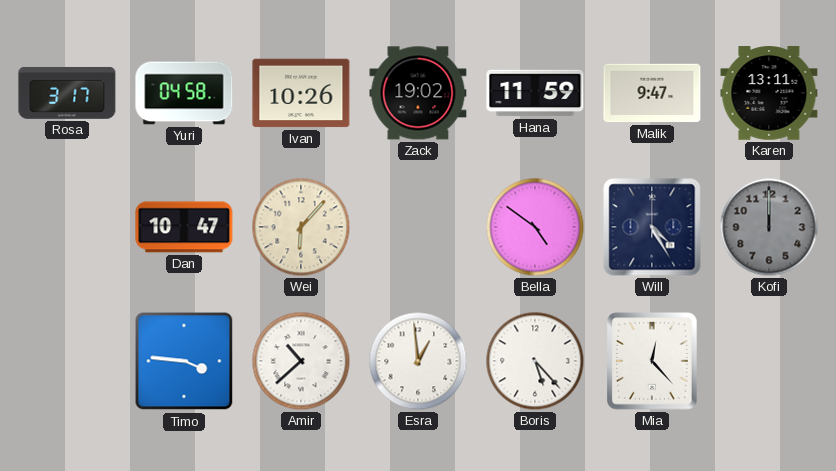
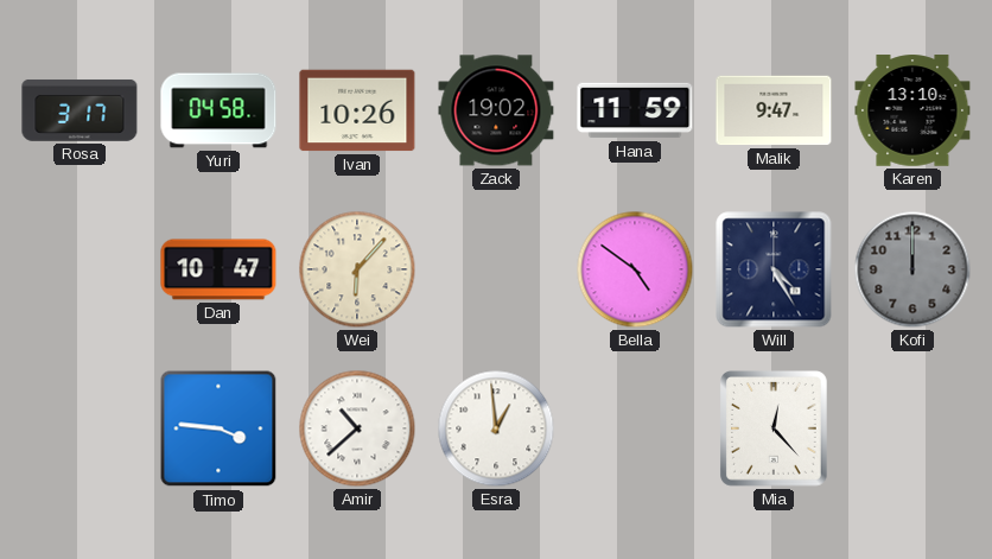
Karen: 13:11 -> 13:10 (912, 110)
Boris: 5:23 -> none (535, 361)
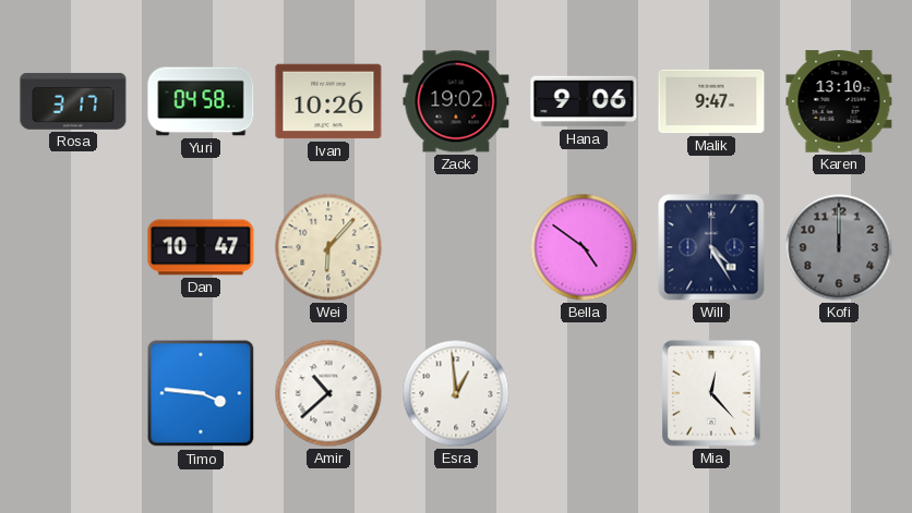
Hana: 11:59 -> 9:06 (584, 101)
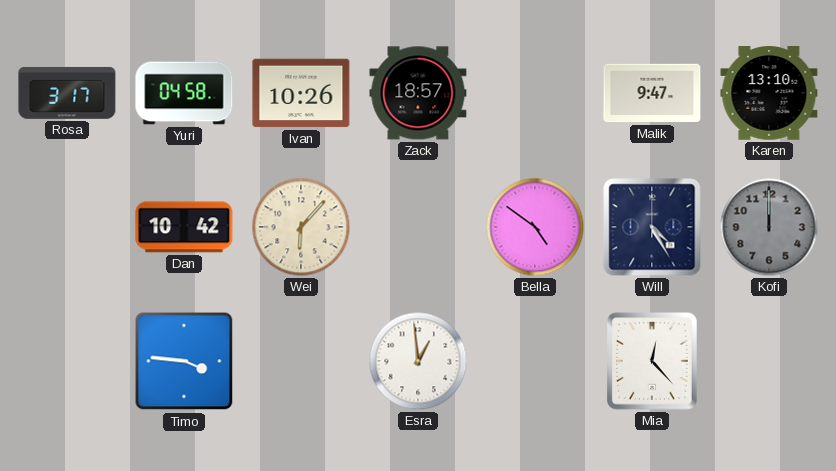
Zack: 19:02 -> 18:57 (418, 93)
Hana: 9:06 -> none (584, 101)
Dan: 10:47 -> 10:42 (184, 227)
Amir: 10:38 -> none (328, 393)
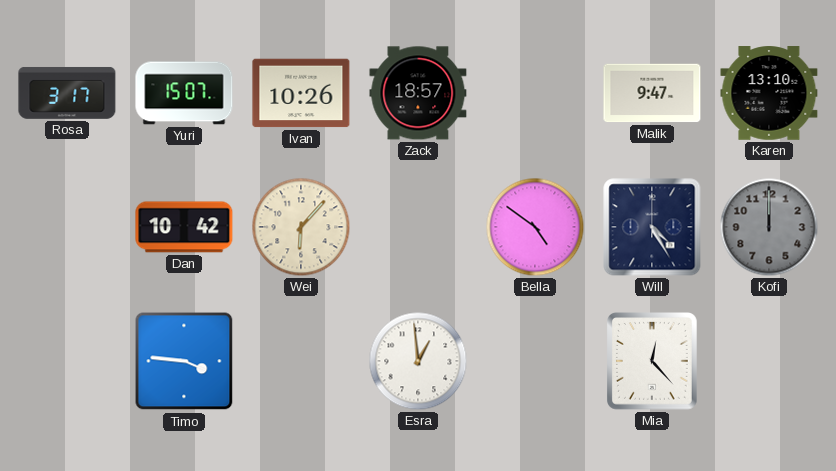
Yuri: 04:58 -> 15:07 (184, 93)
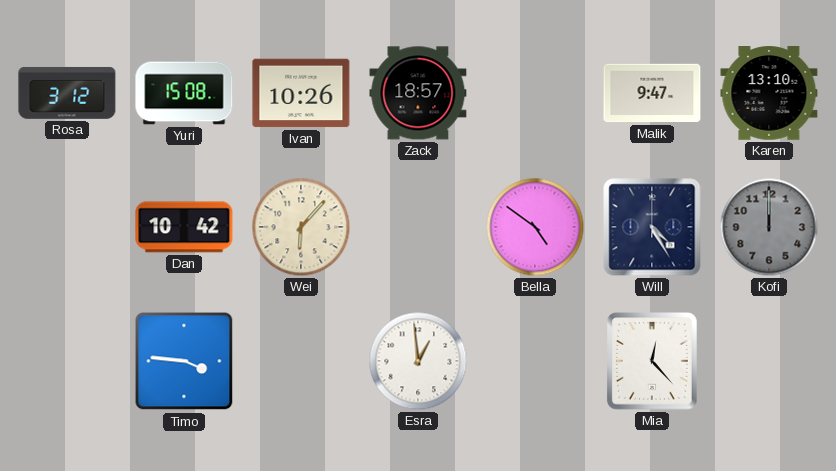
Rosa: 3:17 -> 3:12 (67, 93)
Yuri: 15:07 -> 15:08 (184, 93)
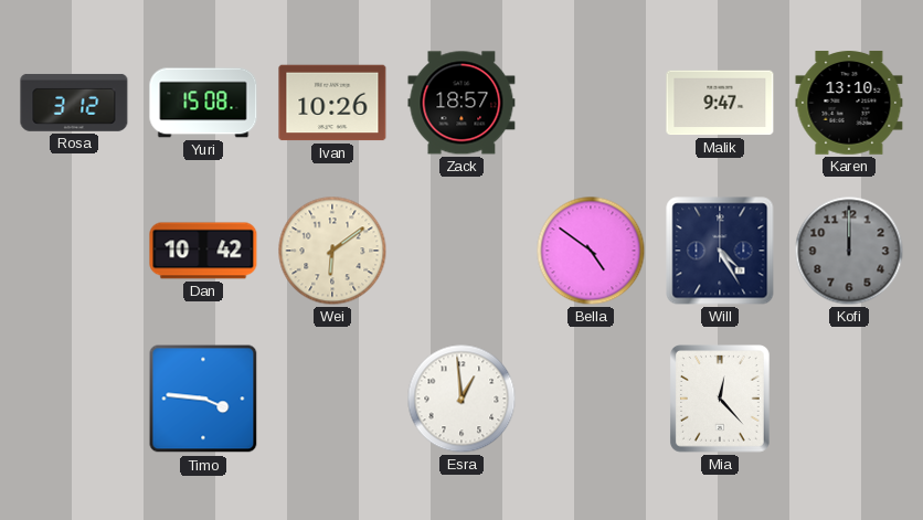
Wei: 6:07 -> 6:09 (332, 251)
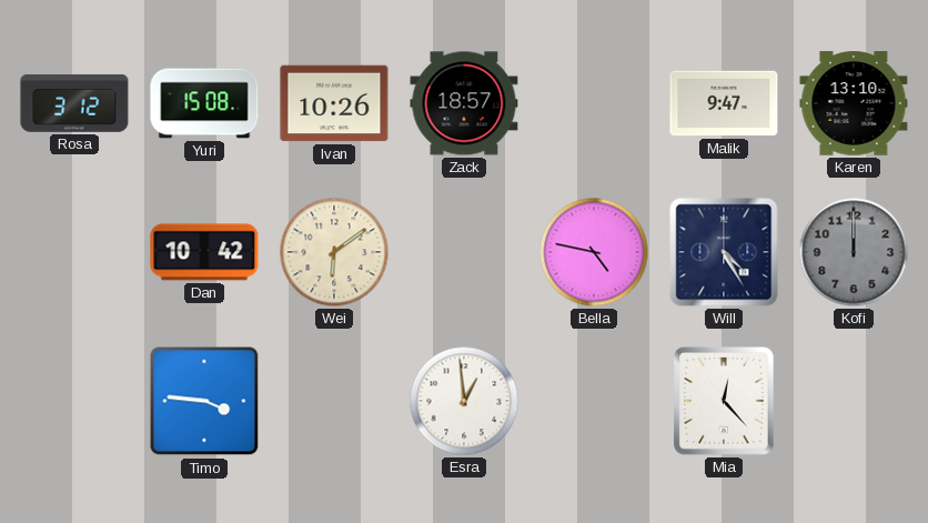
Bella: 4:51 -> 4:47 (594, 252)
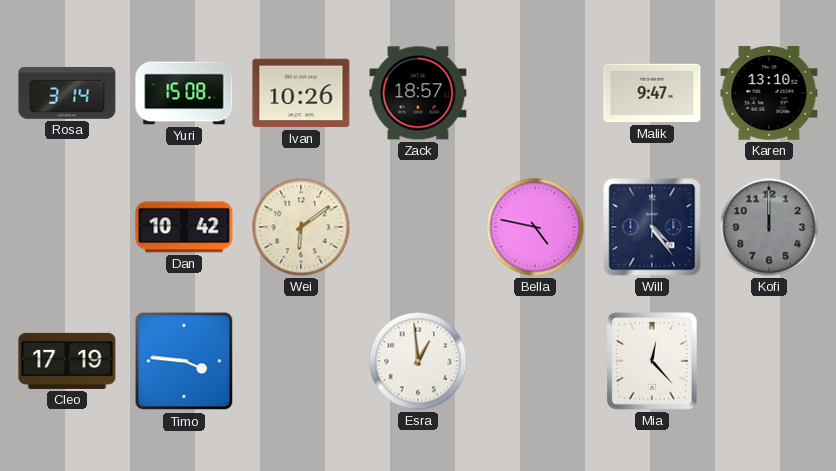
Rosa: 3:12 -> 3:14 (67, 93)
Will: 4:25 -> 4:24 (652, 227)
Cleo: none -> 17:19 (67, 361)
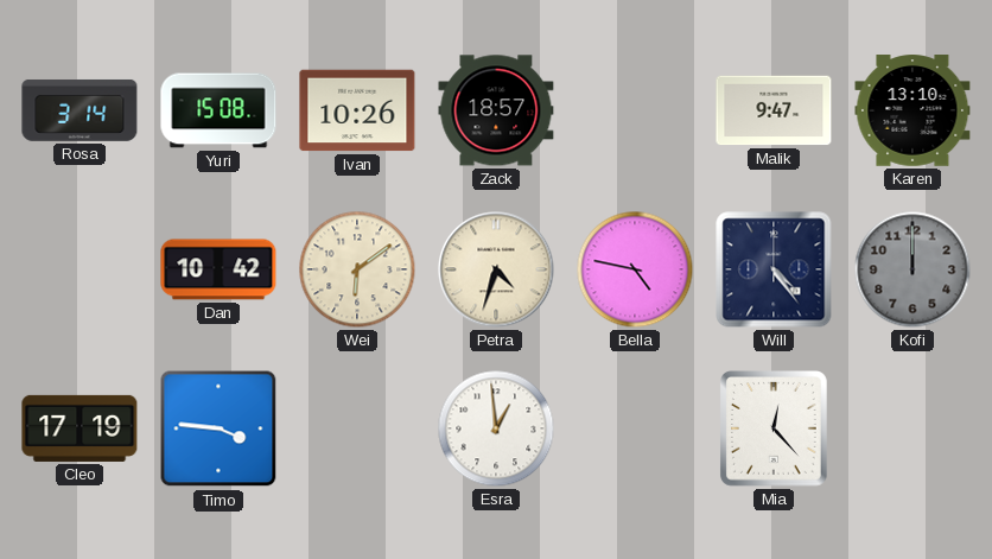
Petra: none -> 4:33 (496, 269)
